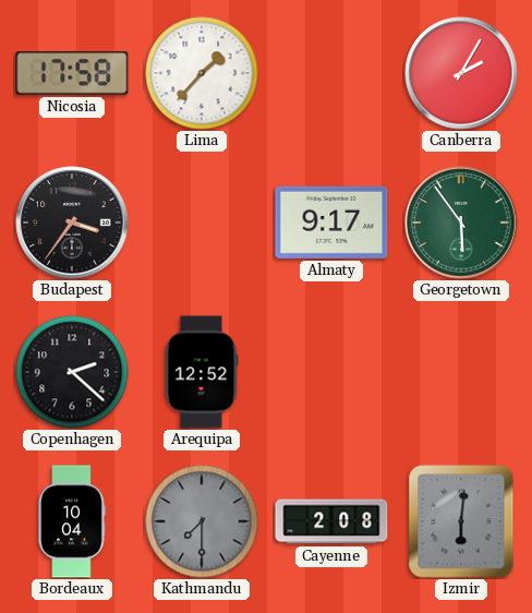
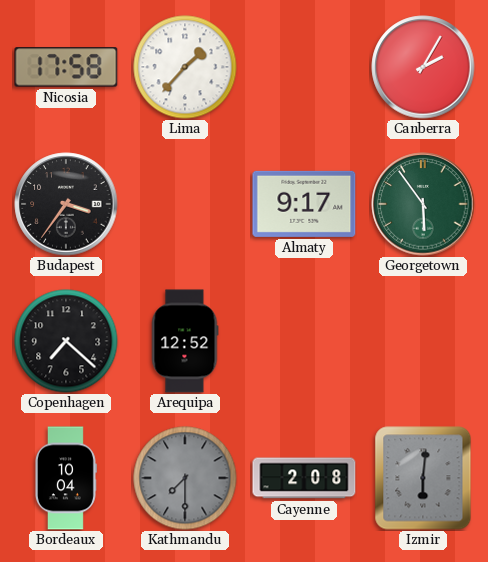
Copenhagen: 2:22 -> 7:22 (66, 341)
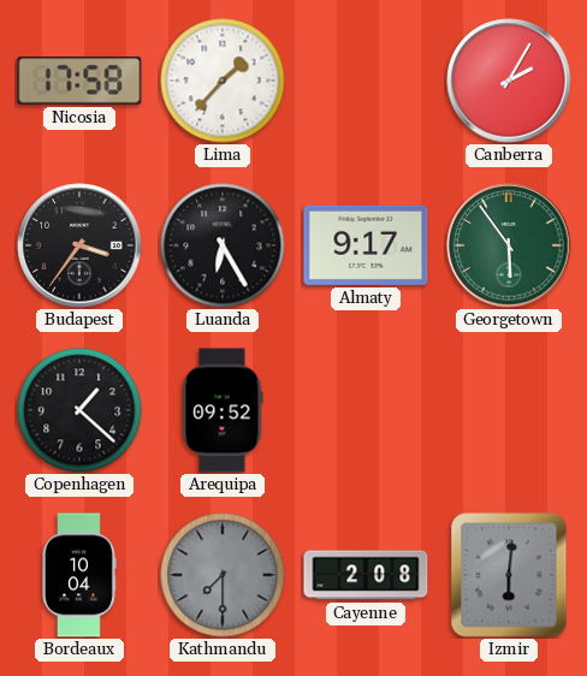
Luanda: none -> 6:25 (223, 245)
Copenhagen: 7:22 -> 1:22 (79, 410)
Arequipa: 12:52 -> 09:52 (223, 410)
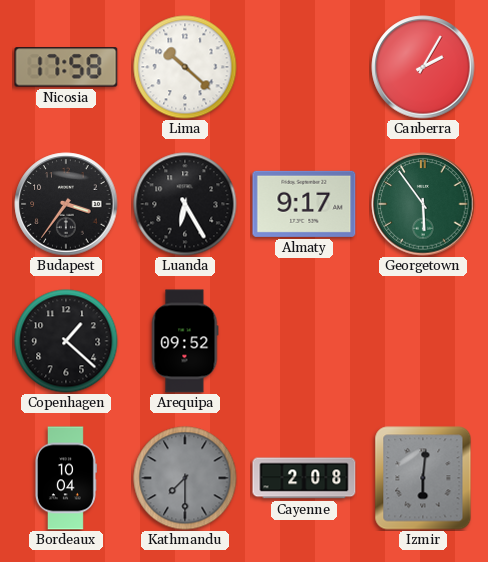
Lima: 1:37 -> 10:22 (185, 67)
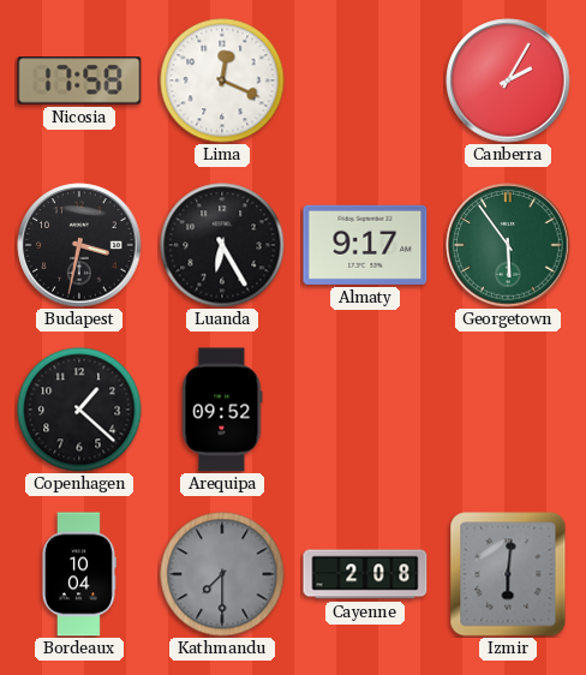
Lima: 10:22 -> 12:19 (222, 80)
Budapest: 3:36 -> 3:32 (79, 245)
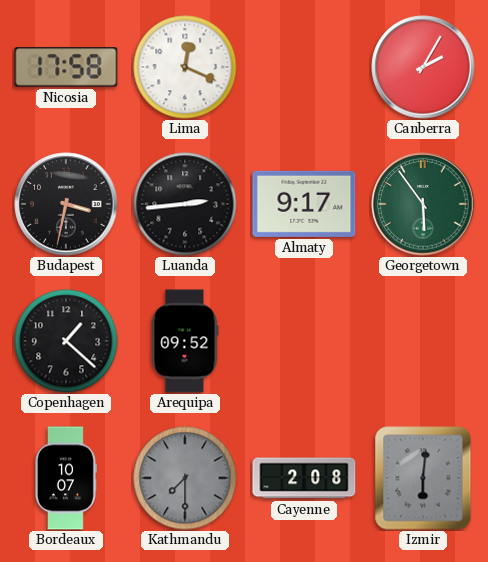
Luanda: 6:25 -> 2:44 (185, 204)
Bordeaux: 10:04 -> 10:07 (65, 478)
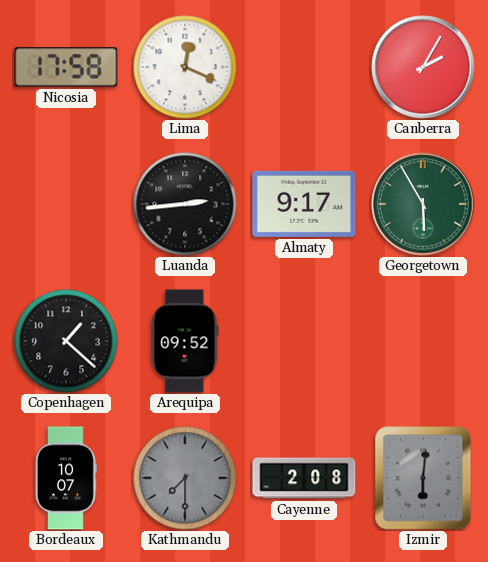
Budapest: 3:32 -> none (66, 204)
Georgetown: 5:54 -> 5:55 (423, 204)
